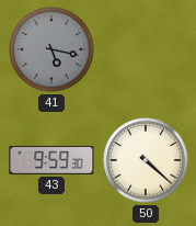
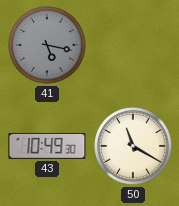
43: 9:59 -> 10:49 (47, 146)
50: 4:22 -> 11:20 (133, 146)
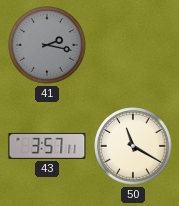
41: 5:17 -> 2:17 (47, 45)
43: 10:49 -> 3:57 (47, 146)
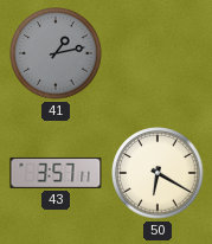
41: 2:17 -> 1:13 (56, 53)
50: 11:20 -> 6:20 (158, 173)
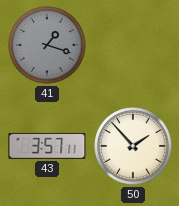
41: 1:13 -> 1:18 (47, 45)
50: 6:20 -> 1:53 (133, 146)
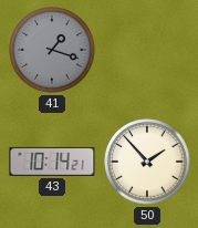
43: 3:57 -> 10:14 (52, 162)
